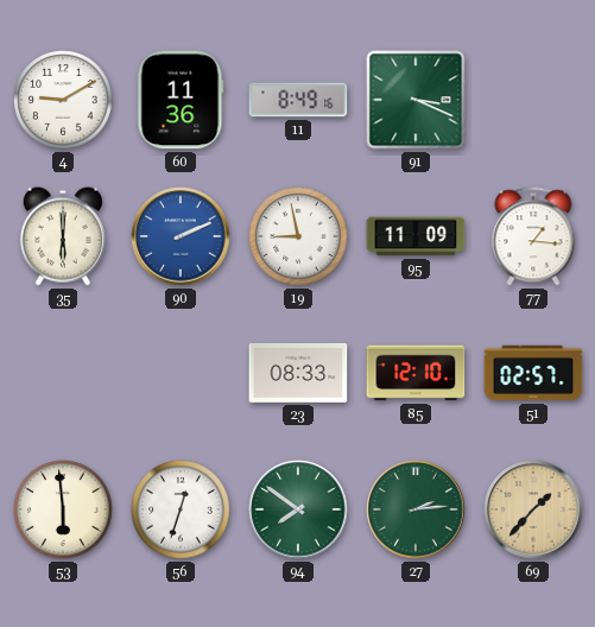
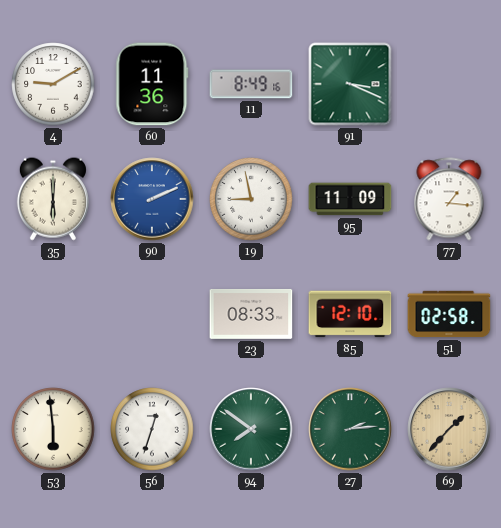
51: 02:57 -> 02:58 (449, 314)
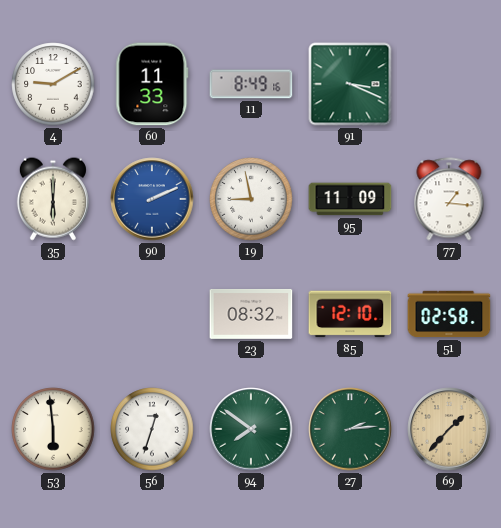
60: 11:36 -> 11:33 (152, 84)
23: 08:33 -> 08:32 (251, 314)
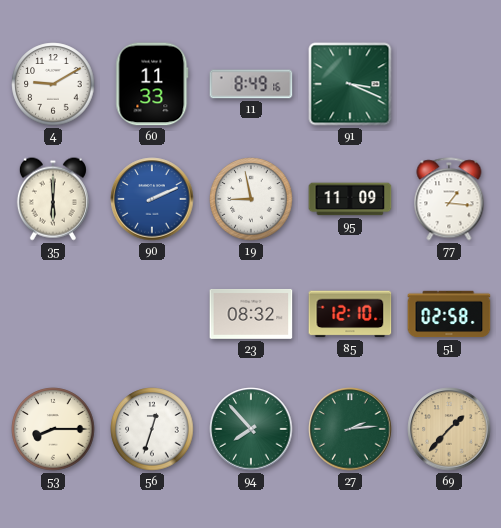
53: 5:59 -> 8:15 (53, 429)
94: 7:51 -> 7:53 (251, 429)
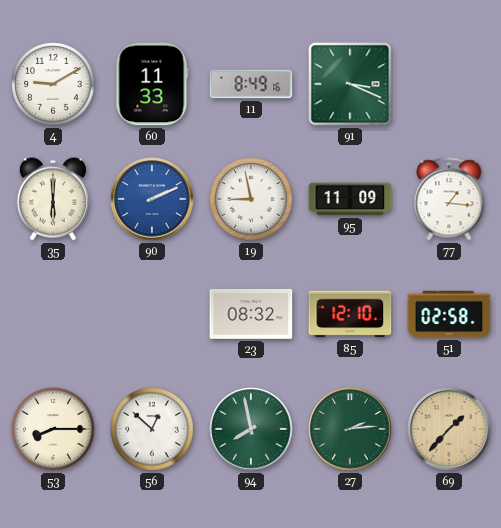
56: 12:33 -> 12:52 (152, 429)
94: 7:53 -> 7:58 (251, 429)
